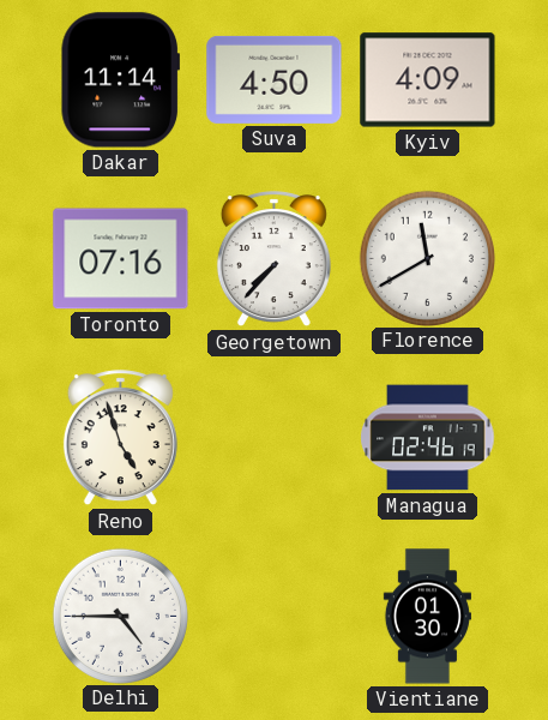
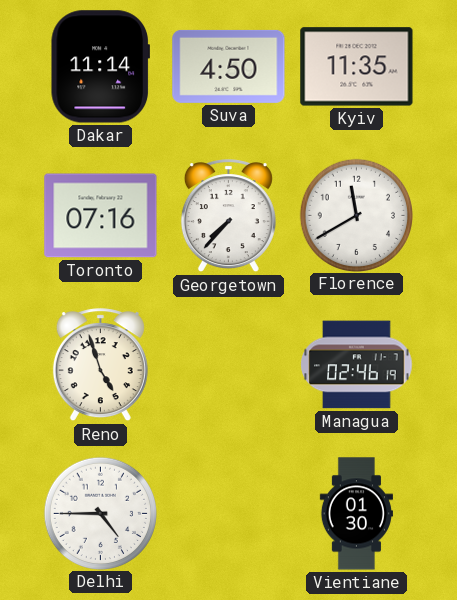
Kyiv: 4:09 -> 11:35 (357, 67)
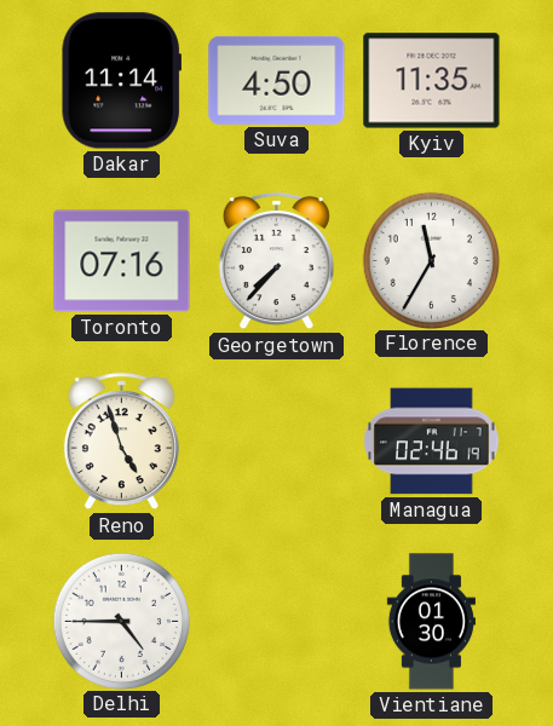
Florence: 11:40 -> 11:35 (431, 260)
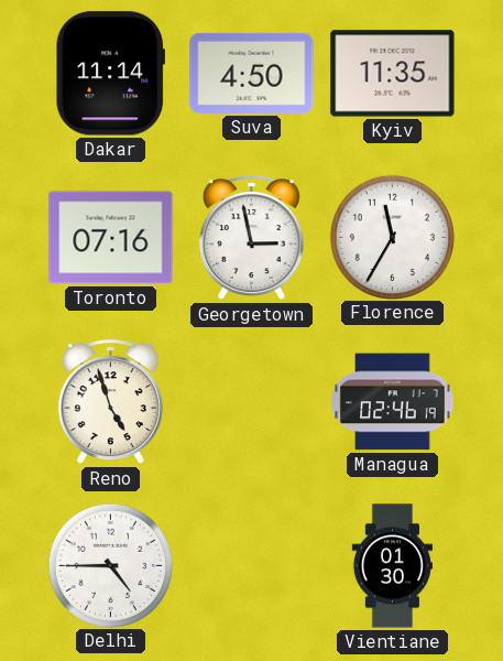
Georgetown: 7:37 -> 2:58 (251, 238)
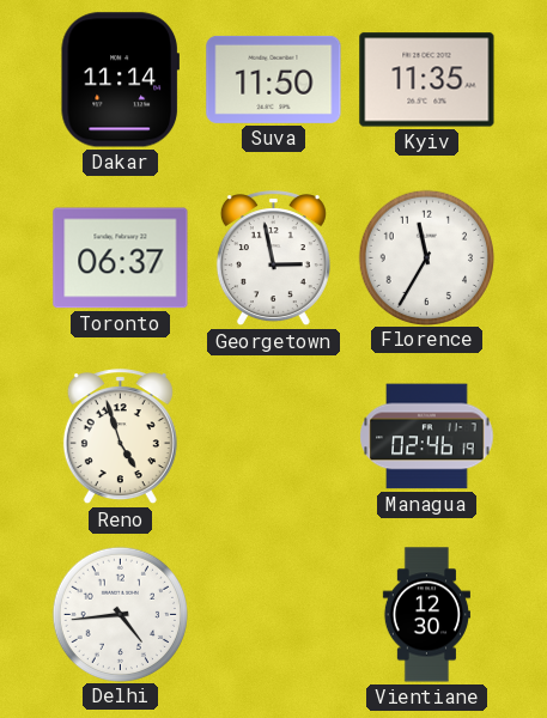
Suva: 4:50 -> 11:50 (274, 79)
Toronto: 07:16 -> 06:37 (121, 258)
Delhi: 4:45 -> 4:44 (120, 614)
Vientiane: 01:30 -> 12:30 (426, 615)
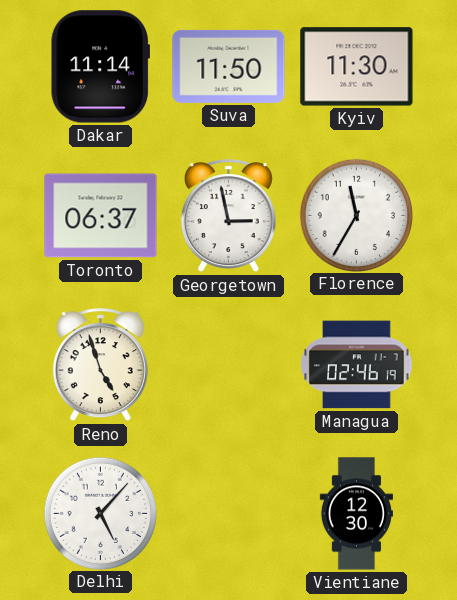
Kyiv: 11:35 -> 11:30 (357, 67)
Delhi: 4:44 -> 5:07 (100, 513)
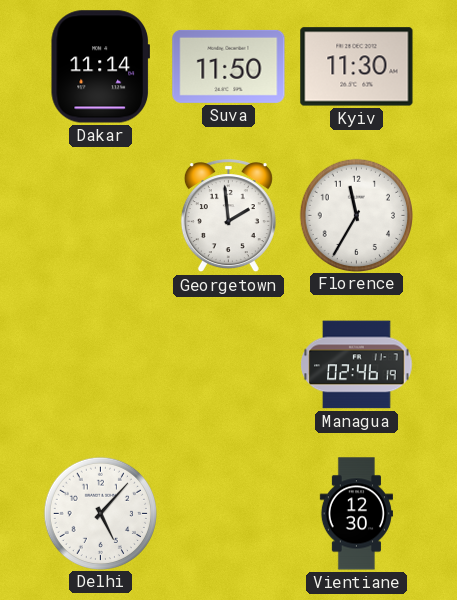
Toronto: 06:37 -> none (101, 216)
Georgetown: 2:58 -> 1:59 (228, 216)
Reno: 4:57 -> none (100, 365)
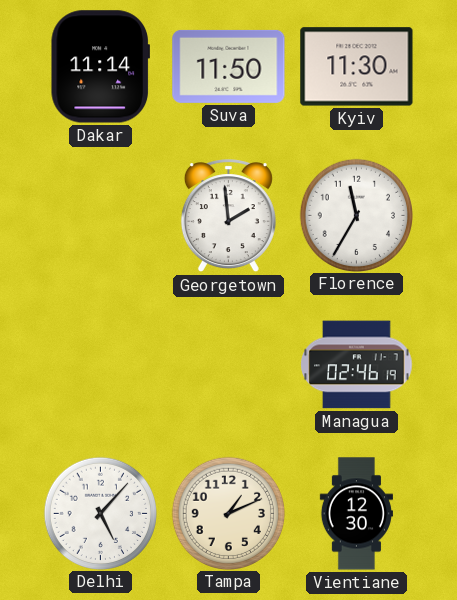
Tampa: none -> 1:11 (228, 513)
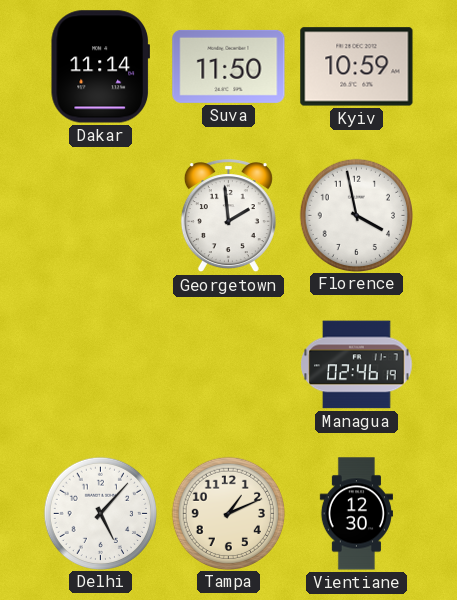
Kyiv: 11:30 -> 10:59 (357, 67)
Florence: 11:35 -> 3:58 (356, 215)
